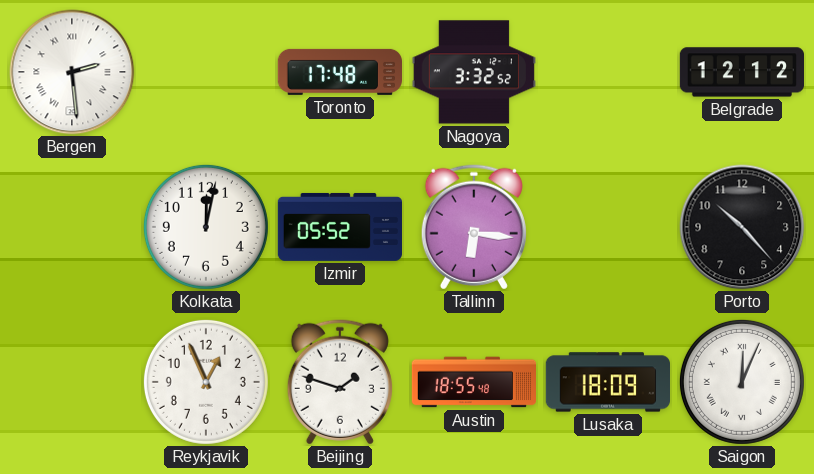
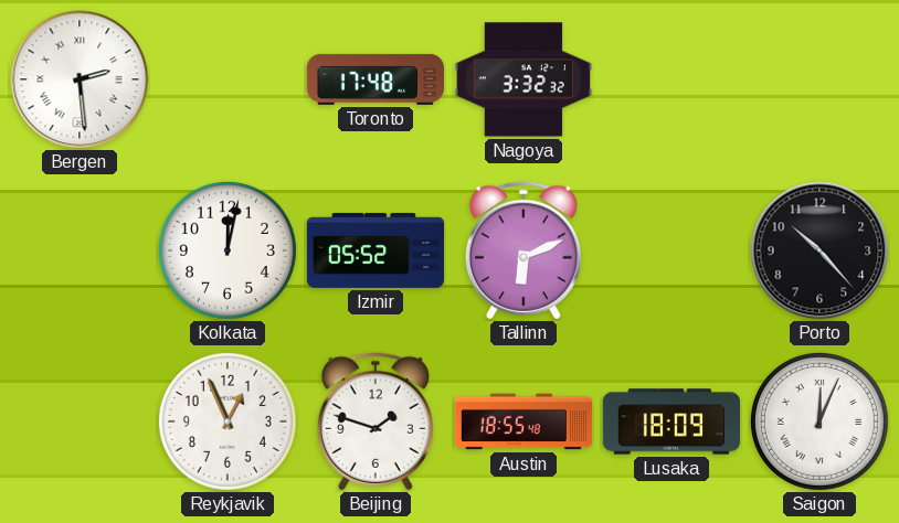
Nagoya: 3:32:52 -> 3:32:32 (522, 79)
Belgrade: 12:12 -> none (741, 72)
Tallinn: 6:16 -> 6:11 (523, 250)
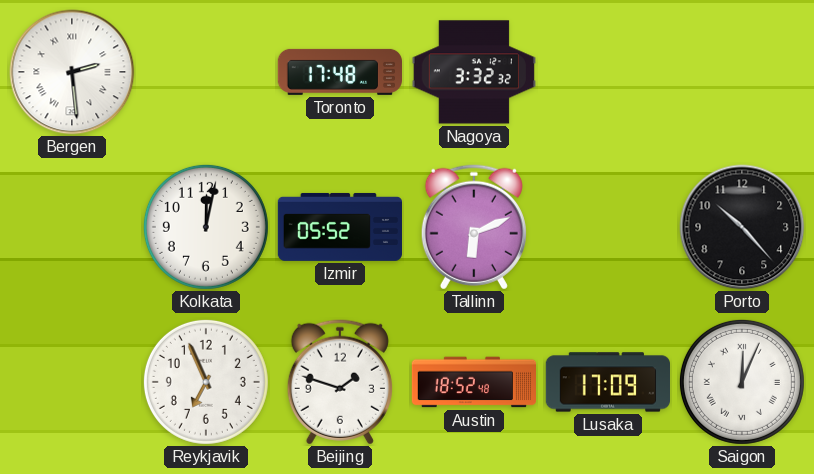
Reykjavik: 12:56 -> 6:56 (206, 382)
Austin: 18:55 -> 18:52 (473, 382)
Lusaka: 18:09 -> 17:09 (607, 382)
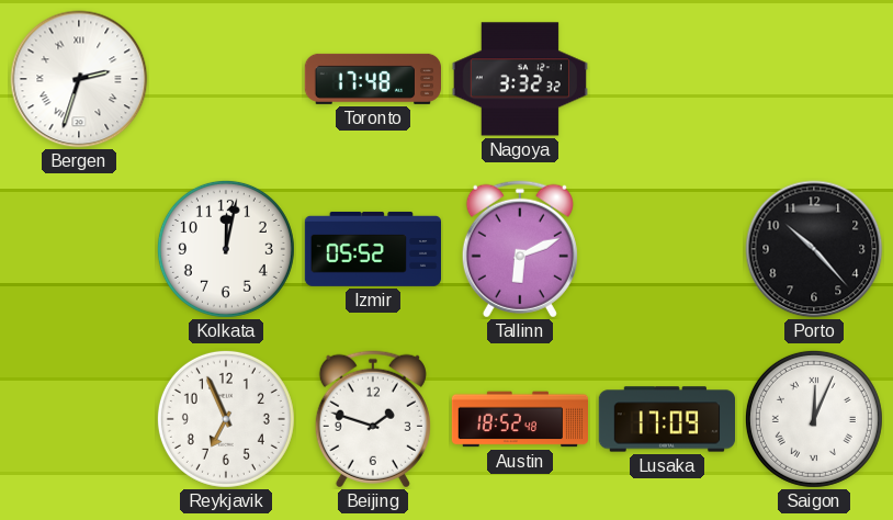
Bergen: 2:29 -> 2:33 (79, 79)
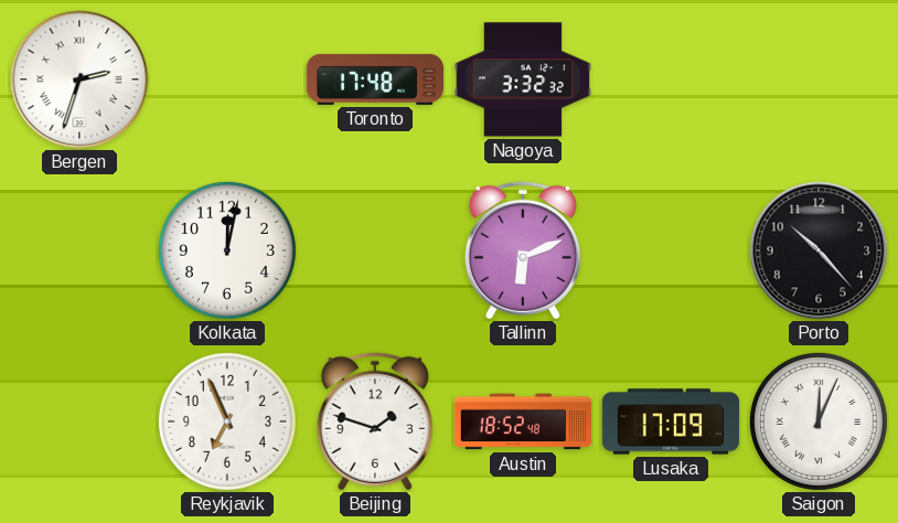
Izmir: 05:52 -> none (372, 249)
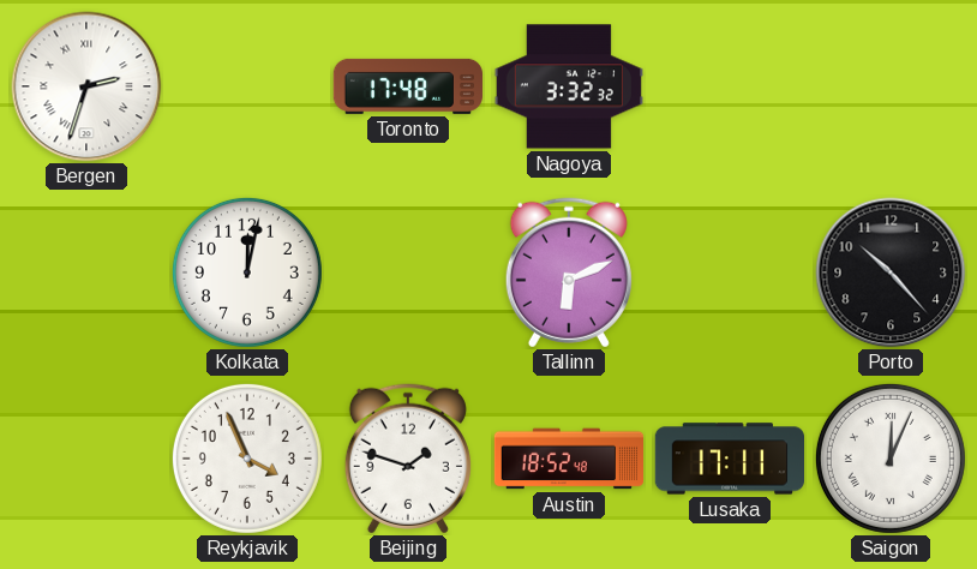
Reykjavik: 6:56 -> 3:56 (247, 459)
Lusaka: 17:09 -> 17:11 (729, 459)
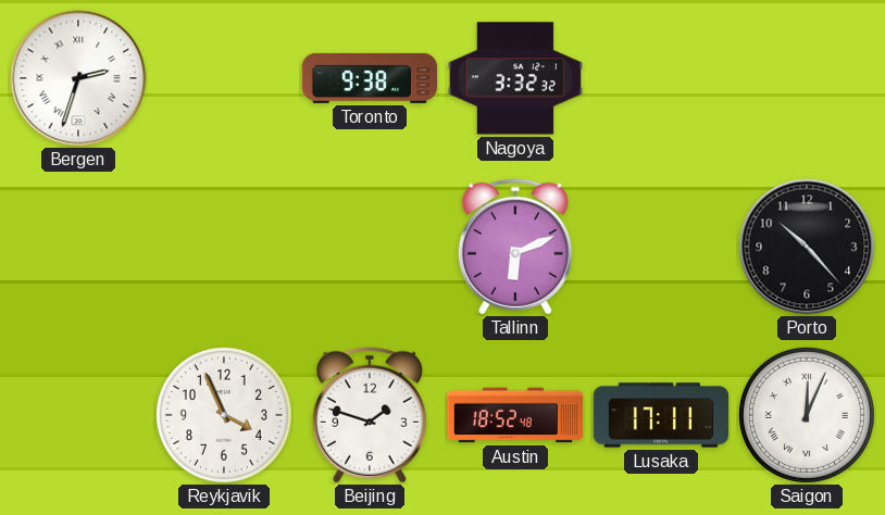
Toronto: 17:48 -> 9:38 (369, 78)
Kolkata: 12:02 -> none (247, 272)
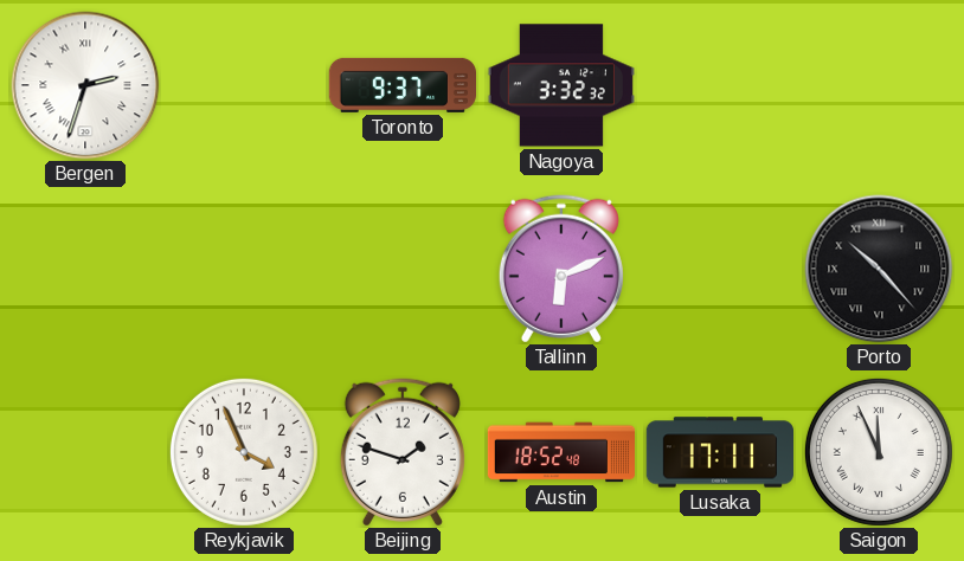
Toronto: 9:38 -> 9:37 (401, 85)
Porto numerals: Arabic -> Roman (879, 269)
Saigon: 12:04 -> 11:56 (879, 452)
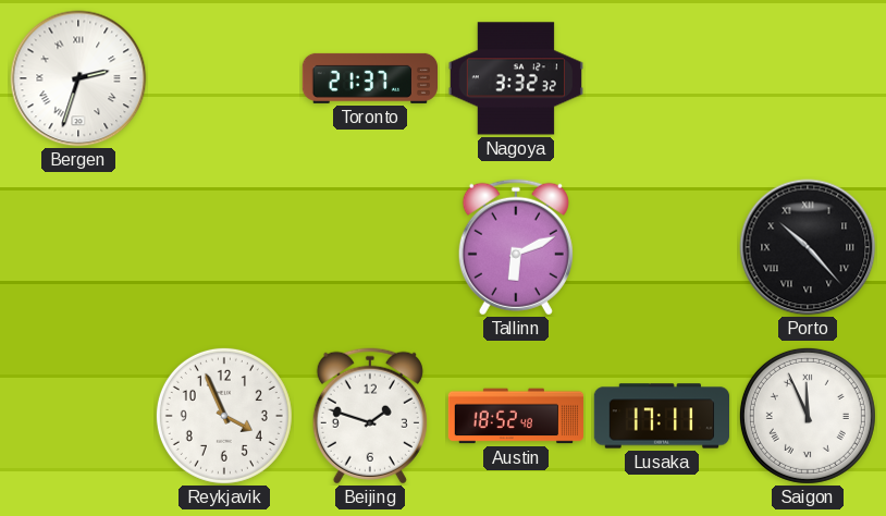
Toronto: 9:37 -> 21:37 (369, 78)
